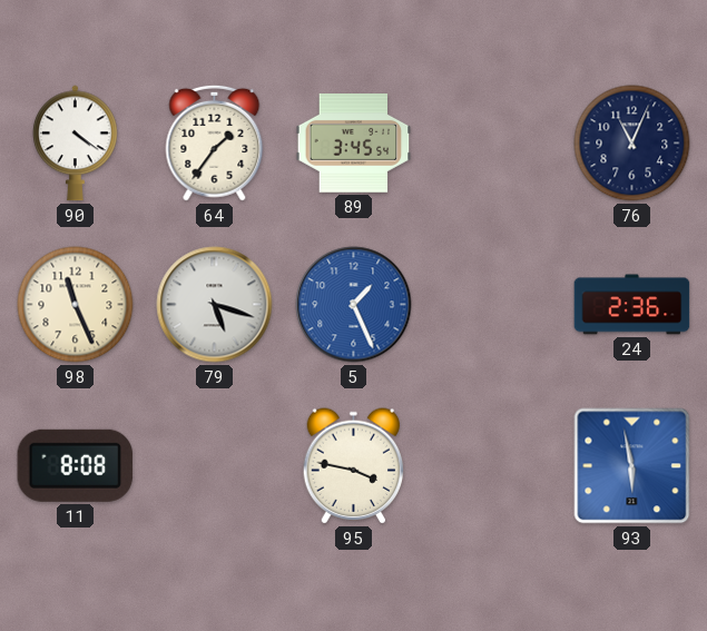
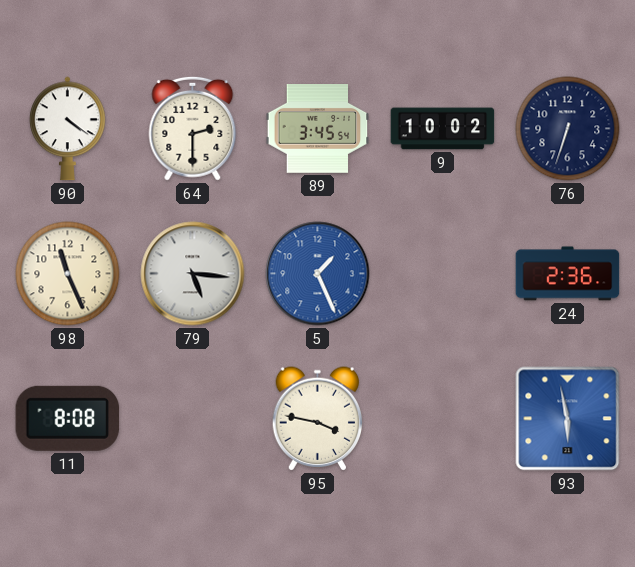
64: 1:36 -> 2:30 (193, 128)
9: none -> 10:02 (443, 129)
76: 11:04 -> 6:33 (568, 129)
79: 5:18 -> 5:16 (193, 274)
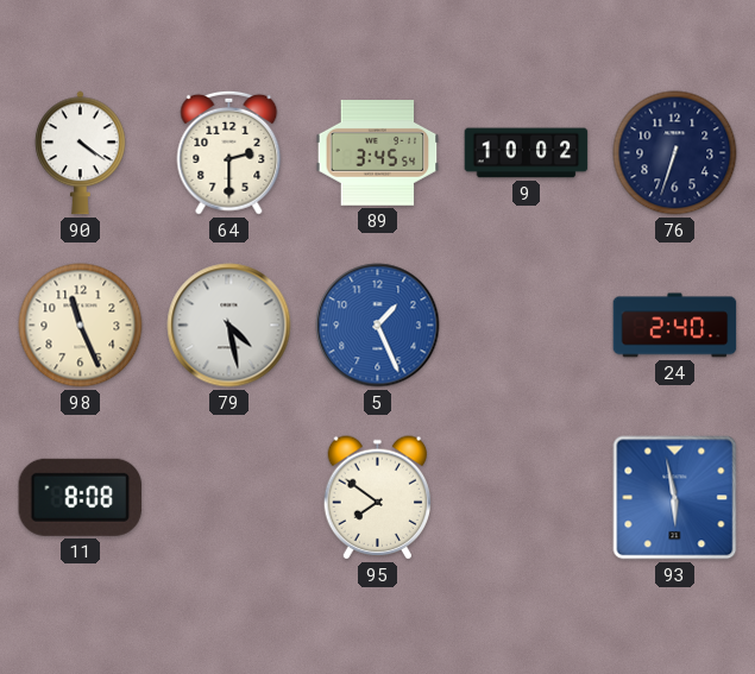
79: 5:16 -> 4:28 (229, 326)
24: 2:36 -> 2:40 (675, 326)
95: 3:47 -> 7:51 (378, 498)
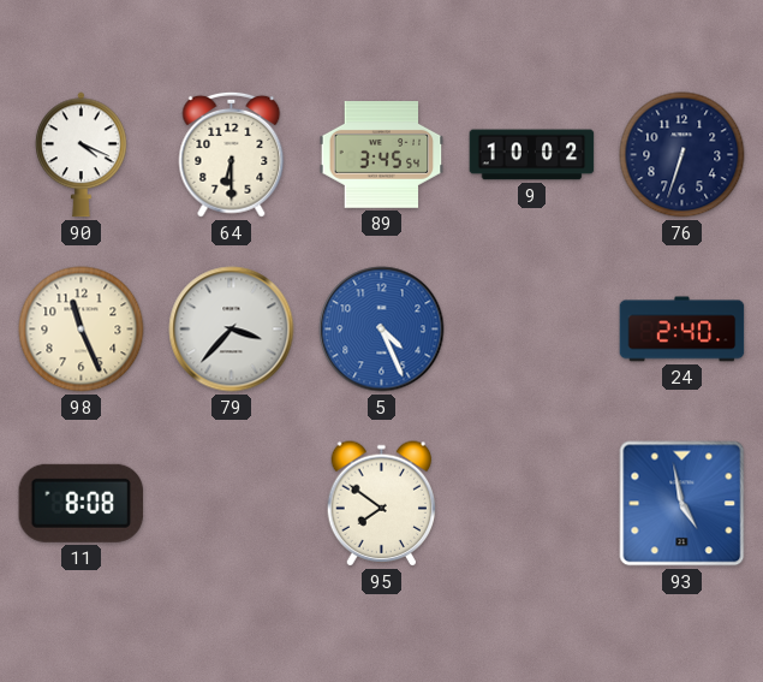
90: 4:21 -> 4:19 (82, 155)
64: 2:30 -> 6:30 (232, 154)
79: 4:28 -> 3:37 (232, 330)
5: 1:26 -> 4:26 (382, 330)
93: 5:58 -> 4:58 (682, 504)
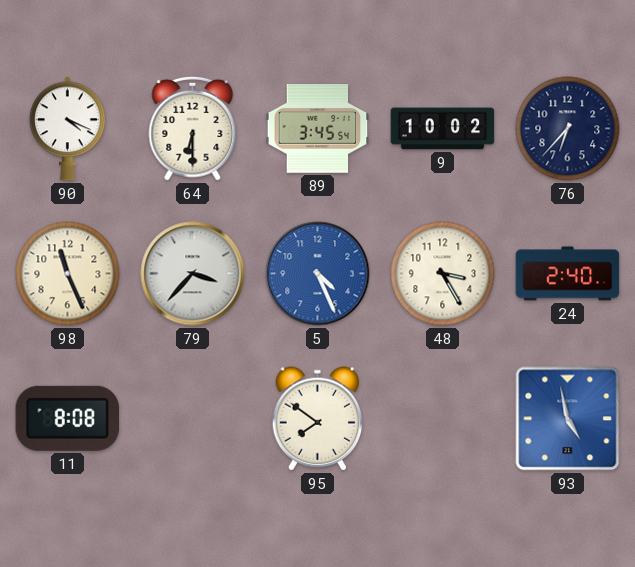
76: 6:33 -> 6:37 (568, 129)
48: none -> 3:25 (443, 274)
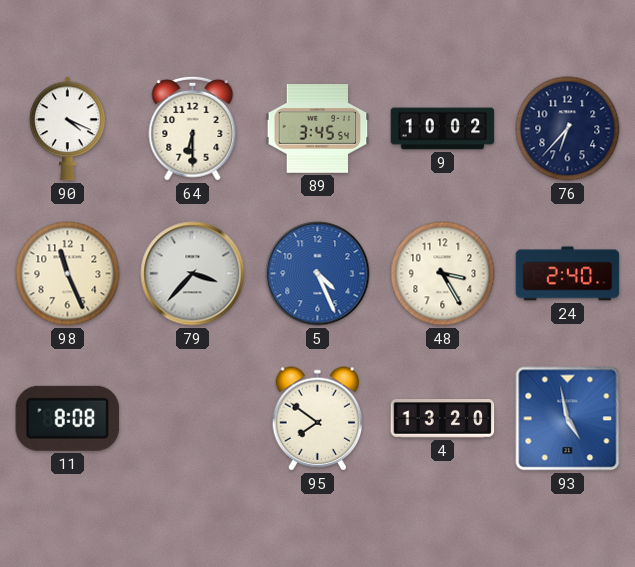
4: none -> 13:20 (443, 419)
